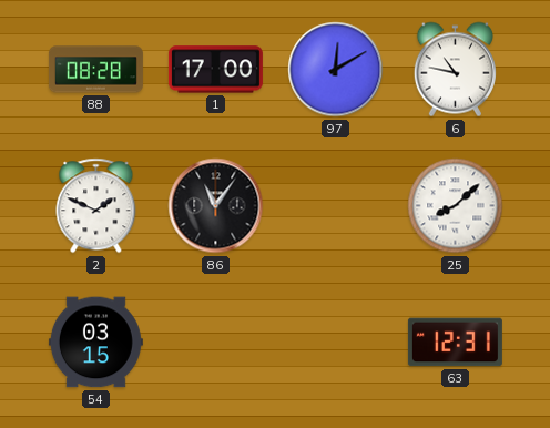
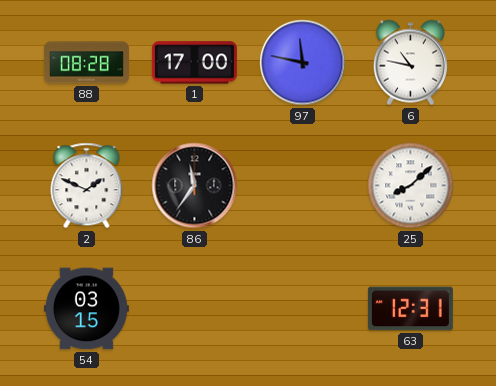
97: 12:10 -> 11:47 (303, 63)
86: 11:06 -> 11:36 (195, 186)
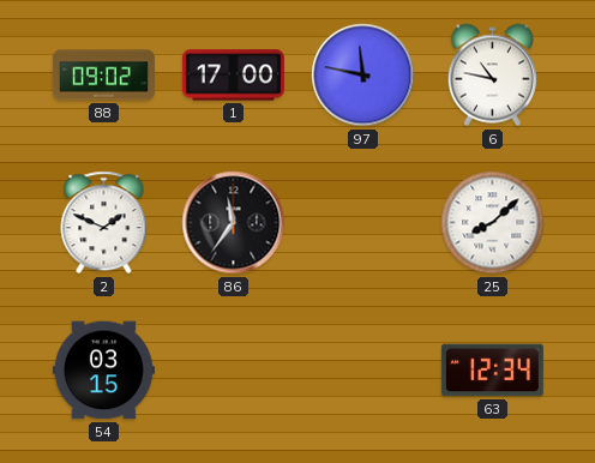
88: 08:28 -> 09:02 (103, 76)
63: 12:31 -> 12:34 (492, 371)
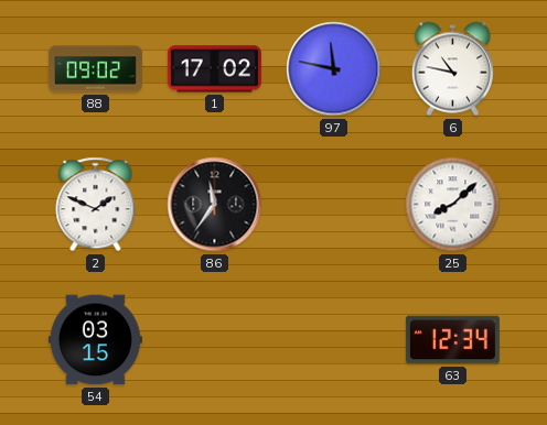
1: 17:00 -> 17:02 (214, 69)
